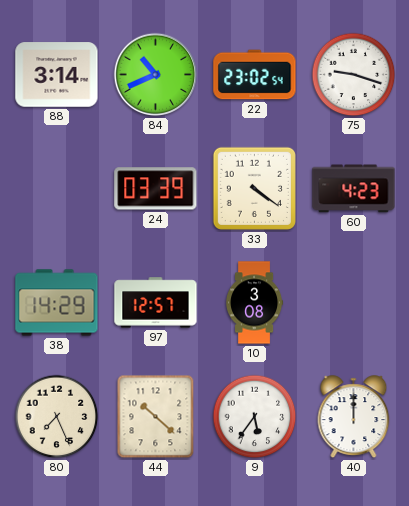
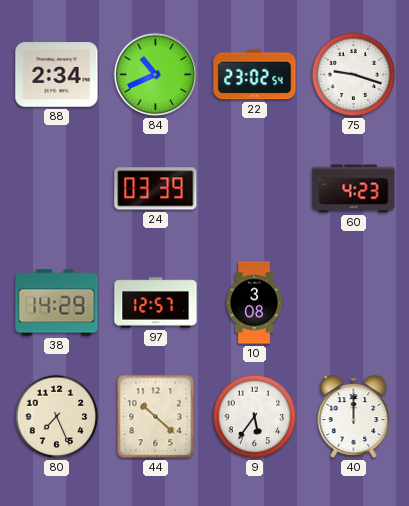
88: 3:14 -> 2:34 (57, 75)
33: 4:21 -> none (254, 188)
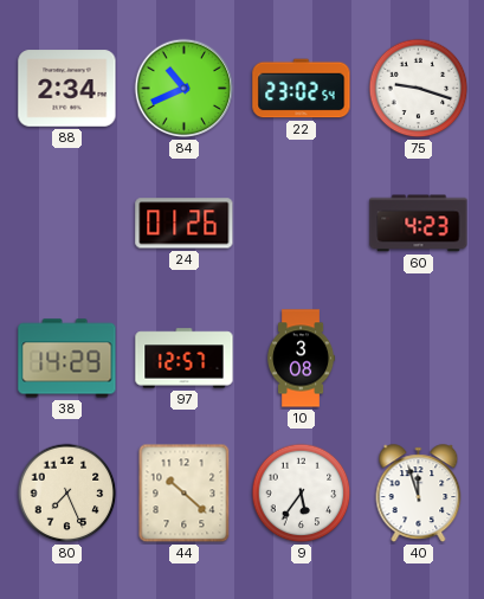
24: 03:39 -> 01:26 (185, 224)
40: 12:00 -> 11:57 (419, 494)
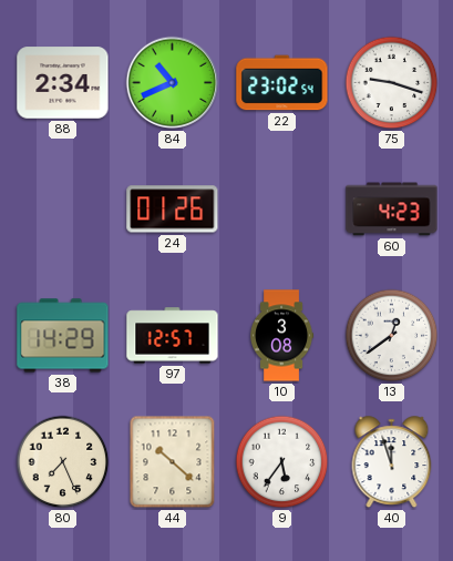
13: none -> 12:39 (392, 336)
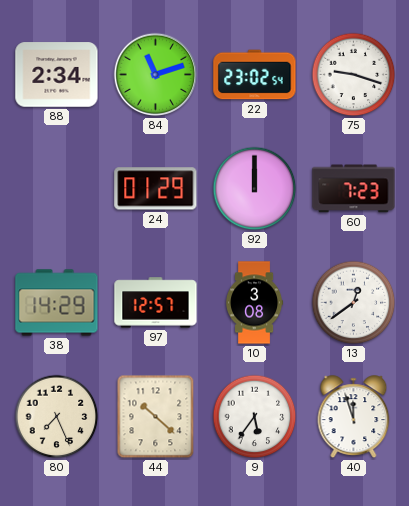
84: 10:41 -> 11:12 (156, 75)
24: 01:26 -> 01:29 (156, 189)
92: none -> 12:00 (255, 189)
60: 4:23 -> 7:23 (354, 189)
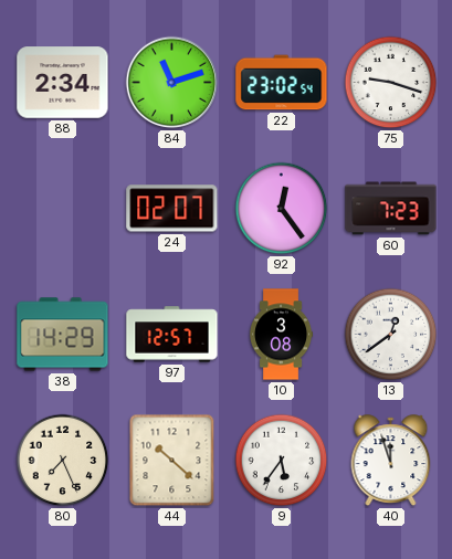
24: 01:29 -> 02:07 (172, 209)
92: 12:00 -> 12:24 (282, 209)
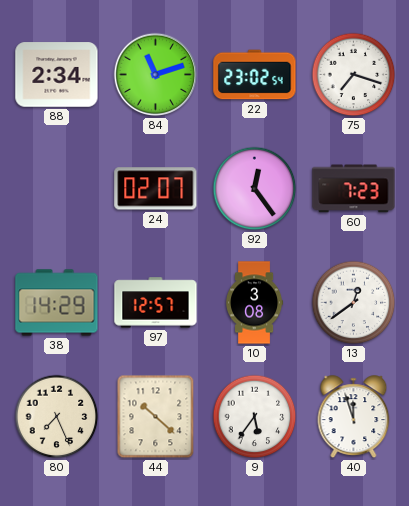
75: 9:18 -> 7:18 (354, 75)
